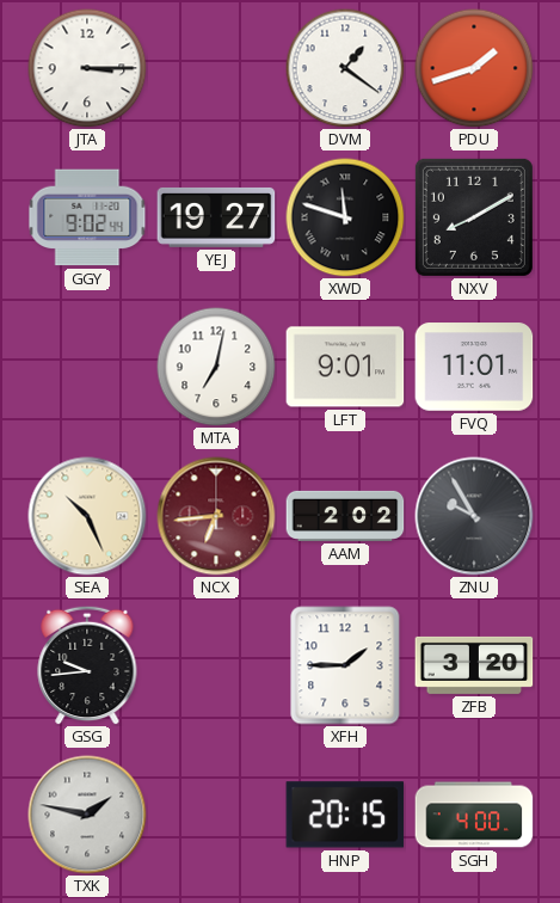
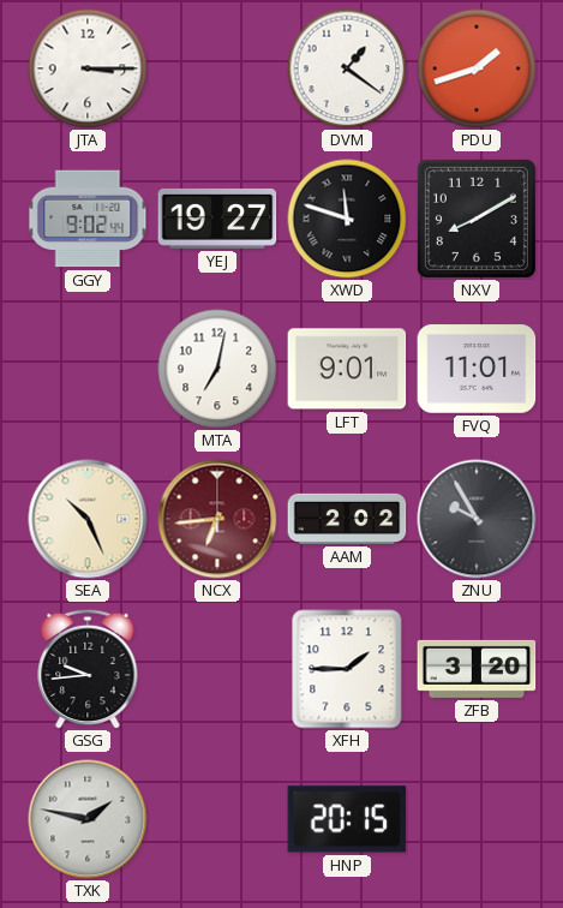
SGH: 4:00 -> none (474, 815)
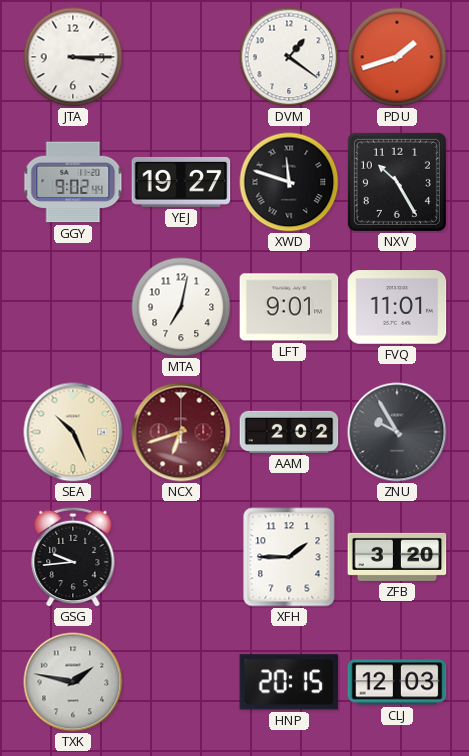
NXV: 8:10 -> 10:25 (397, 182)
NCX: 6:44 -> 6:42 (181, 432)
CLJ: none -> 12:03 (397, 682)
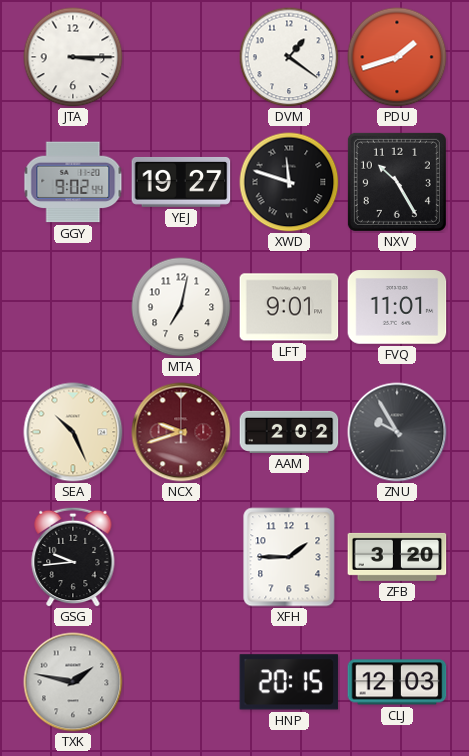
NCX: 6:42 -> 9:42 (181, 432)
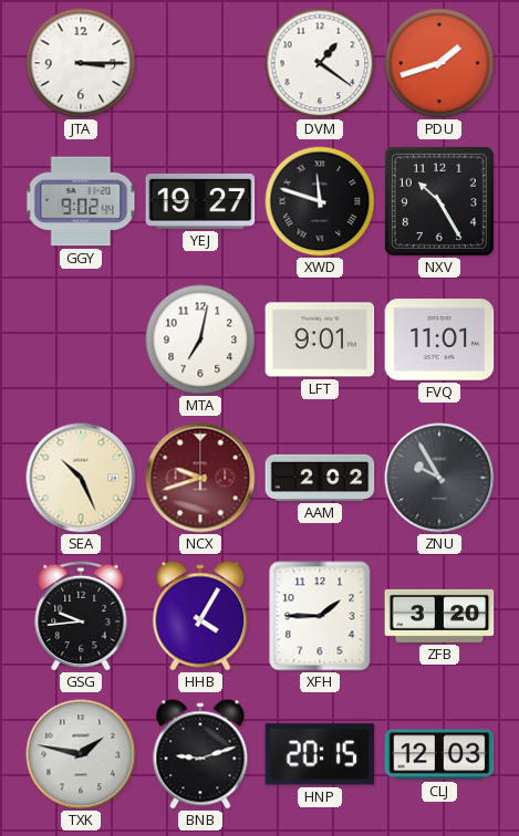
HHB: none -> 4:05 (200, 616)
BNB: none -> 9:12 (200, 754)
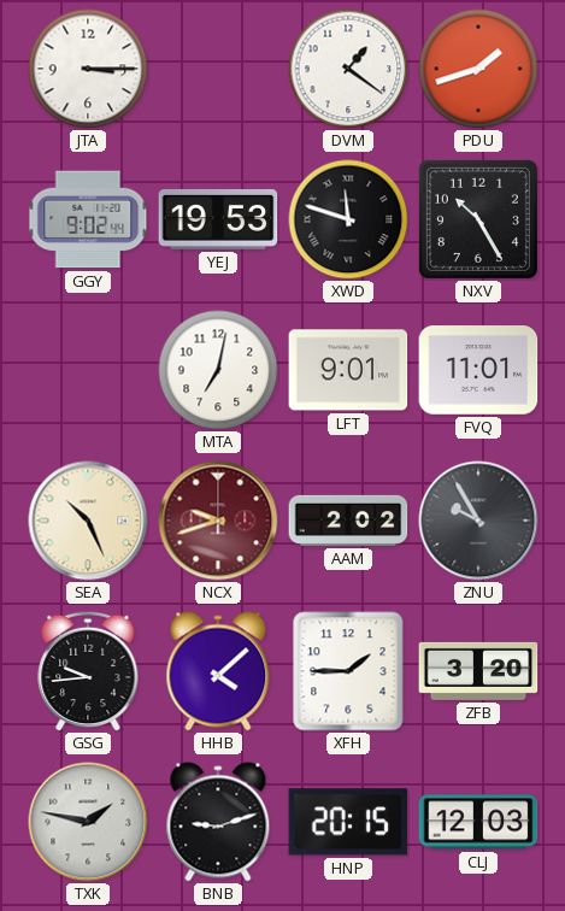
YEJ: 19:27 -> 19:53 (218, 219)
HHB: 4:05 -> 4:08 (218, 671)
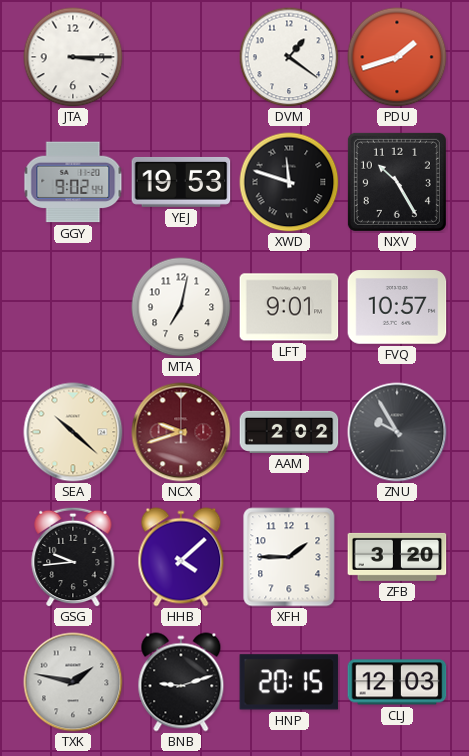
FVQ: 11:01 -> 10:57 (397, 307)
SEA: 10:26 -> 10:22 (73, 432)
